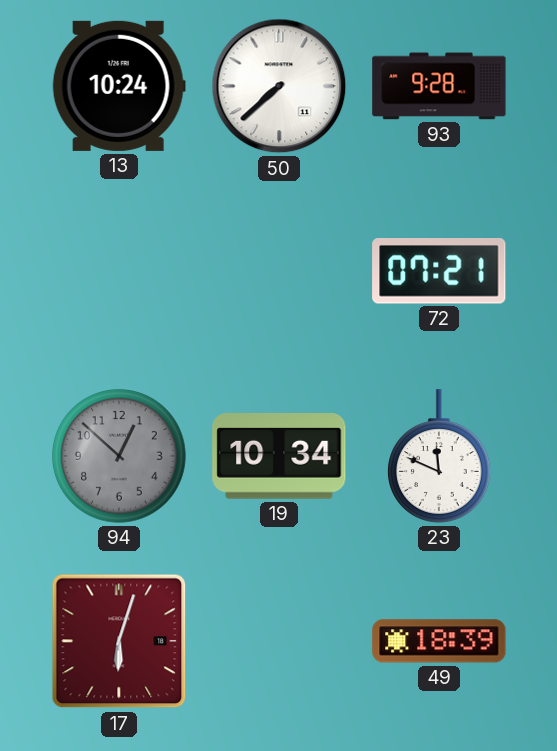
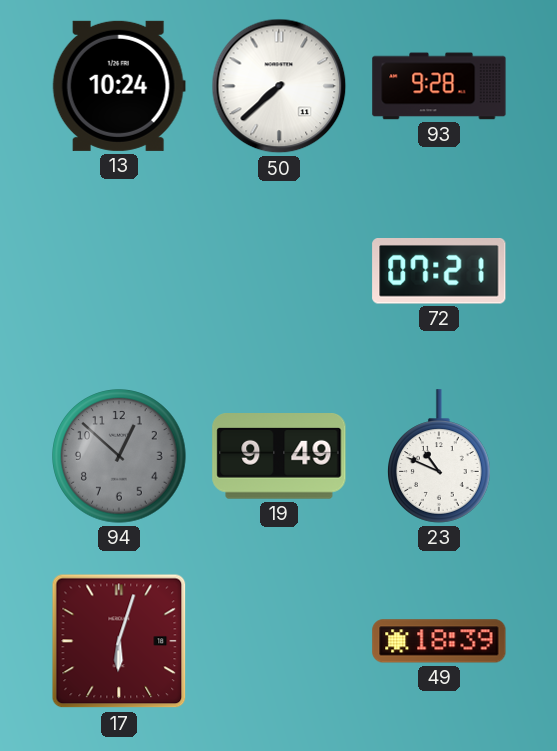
19: 10:34 -> 9:49 (279, 457)
23: 11:49 -> 10:49 (440, 456)
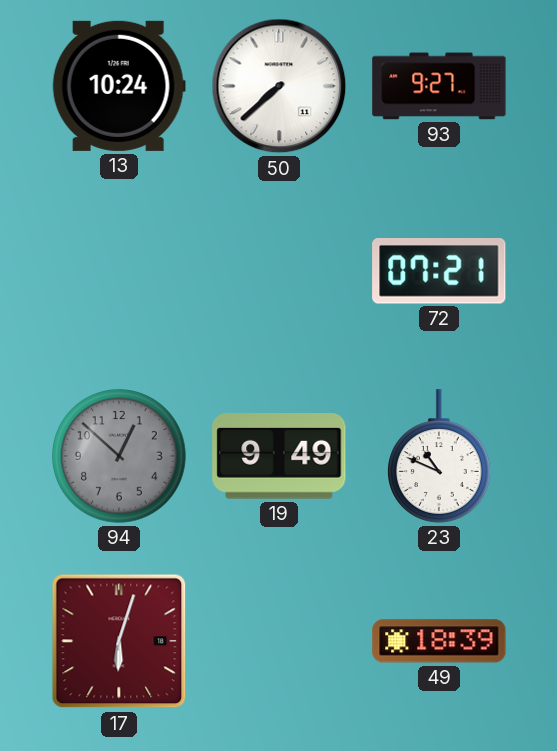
93: 9:28 -> 9:27 (439, 86)
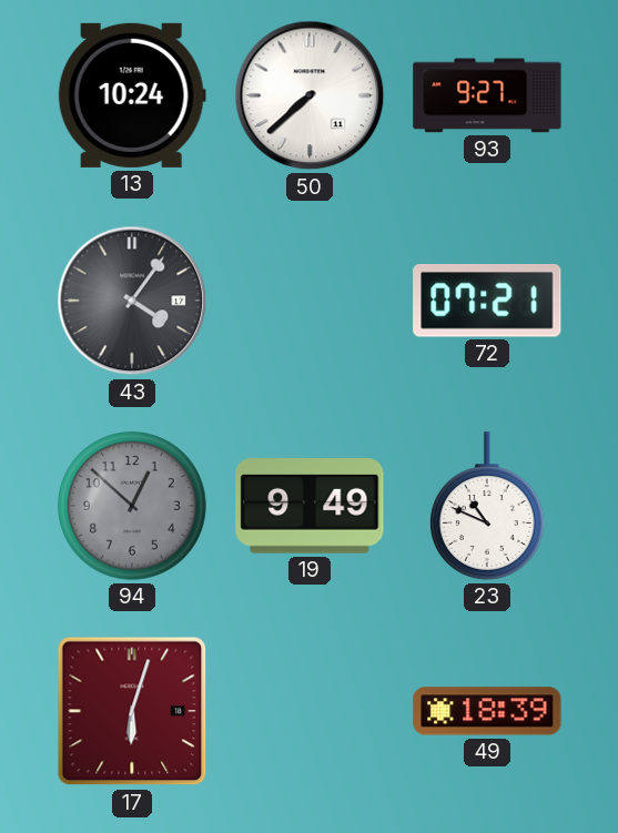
43: none -> 4:06 (132, 301)
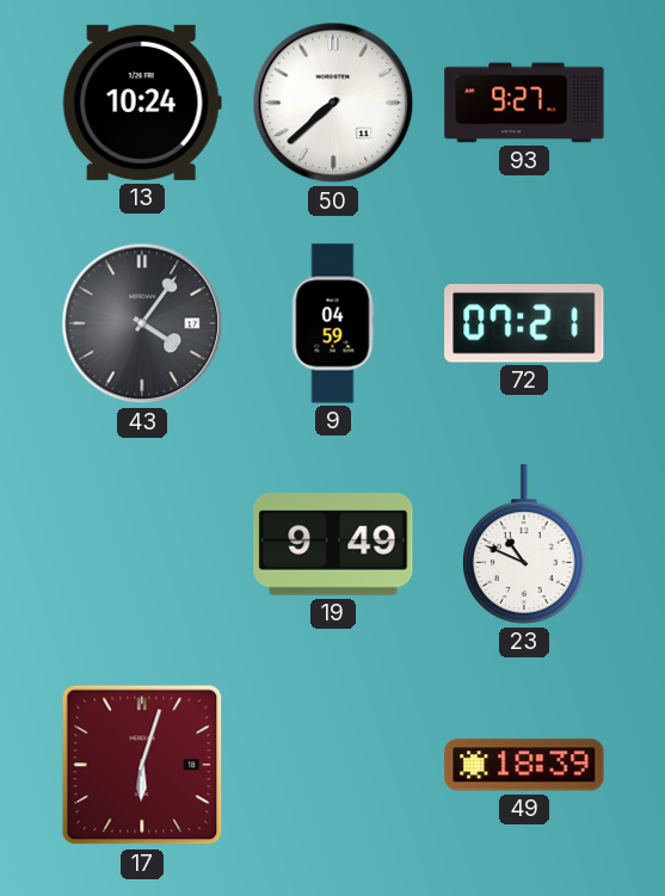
9: none -> 04:59 (333, 323)
94: 12:52 -> none (132, 506)
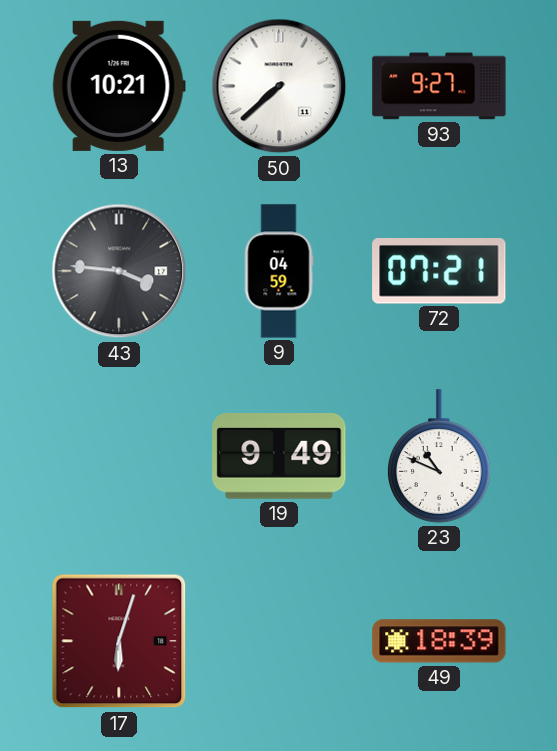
13: 10:24 -> 10:21 (119, 86)
43: 4:06 -> 3:46 (119, 271)
